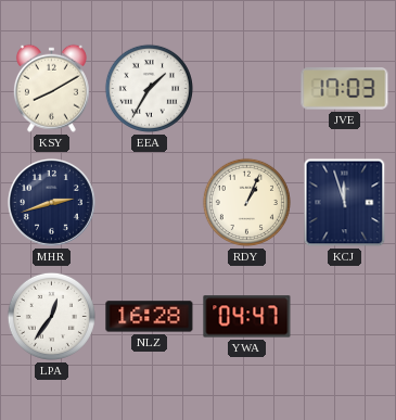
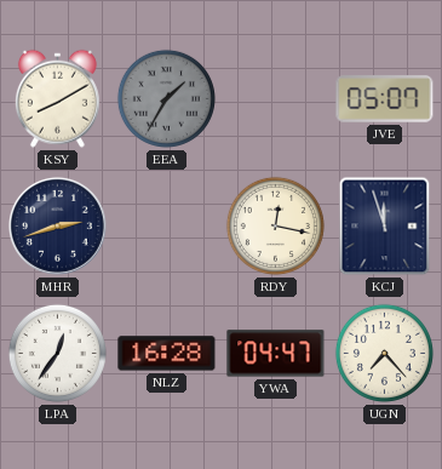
EEA dial: white -> grey (166, 98)
JVE: 17:03 -> 05:07 (385, 99)
RDY: 1:04 -> 12:17 (275, 225)
UGN: none -> 7:23 (384, 353)
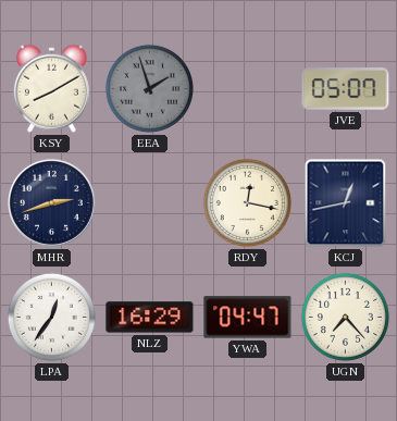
EEA: 1:35 -> 1:57 (149, 88)
KCJ: 11:57 -> 12:43 (346, 203)
NLZ: 16:28 -> 16:29 (150, 318)
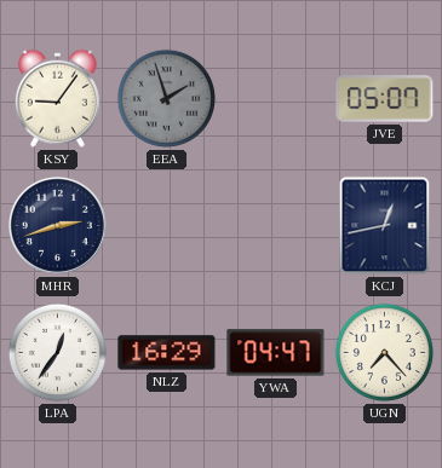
KSY: 8:10 -> 9:06 (57, 98)
RDY: 12:17 -> none (247, 202)
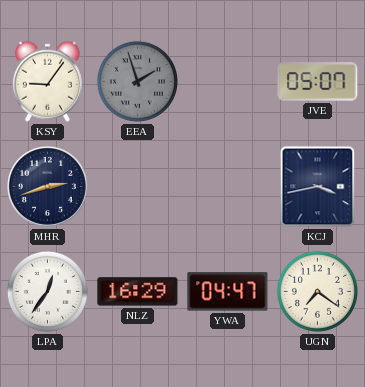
KCJ: 12:43 -> 3:43 (318, 187)
UGN: 7:23 -> 7:21 (317, 291)
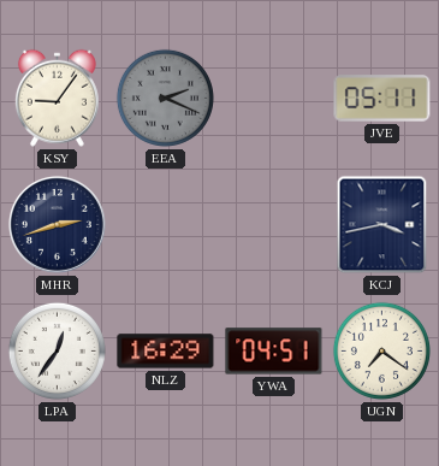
EEA: 1:57 -> 2:19 (165, 98)
JVE: 05:07 -> 05:11 (382, 99)
YWA: 04:47 -> 04:51 (274, 352)
